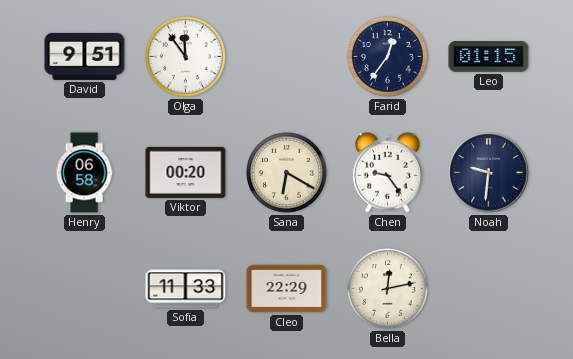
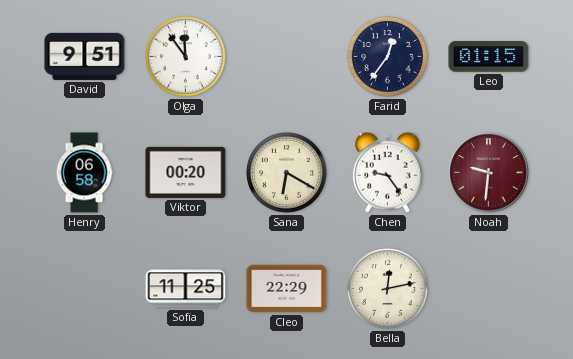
Noah dial: navy -> burgundy (489, 173)
Sofia: 11:33 -> 11:25 (186, 289)
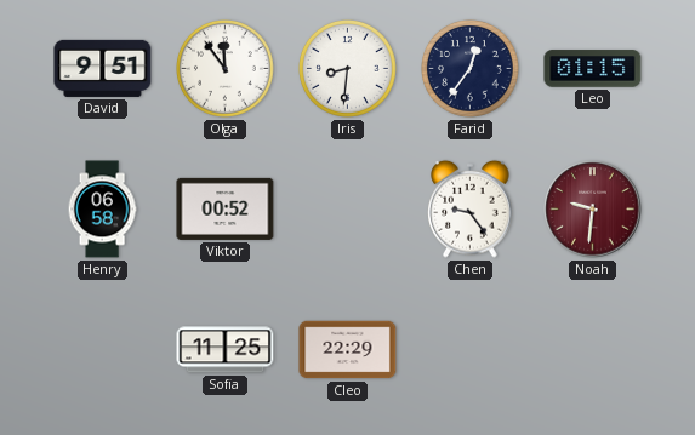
Iris: none -> 8:31 (348, 69)
Viktor: 00:20 -> 00:52 (226, 208)
Sana: 6:20 -> none (287, 173)
Bella: 12:13 -> none (388, 289)
